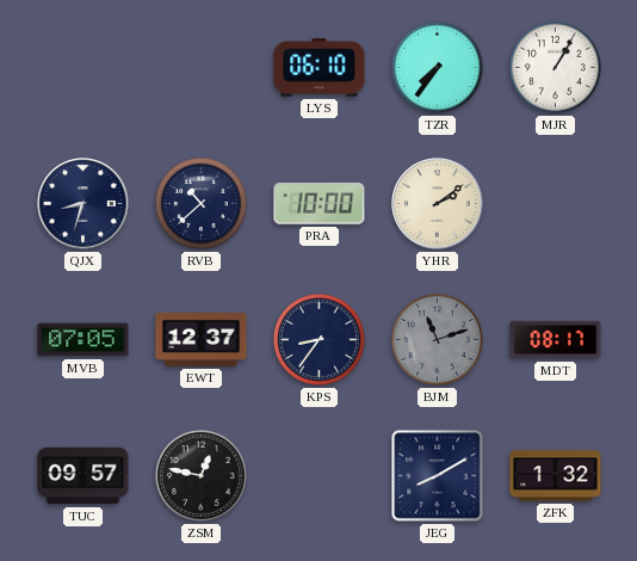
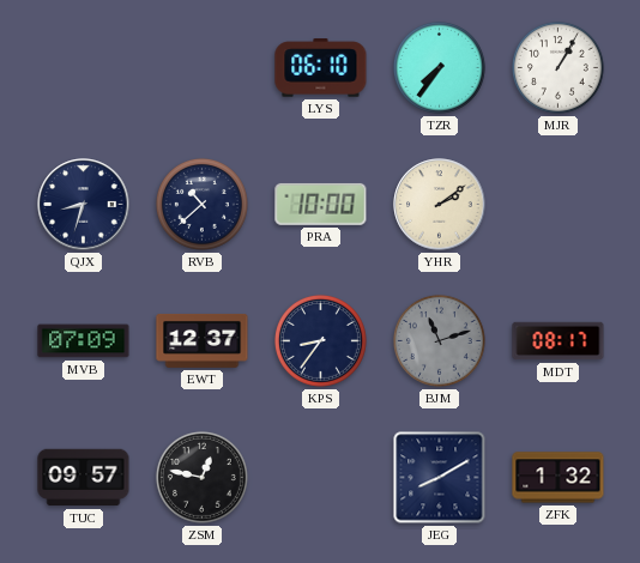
MVB: 07:05 -> 07:09 (84, 341)
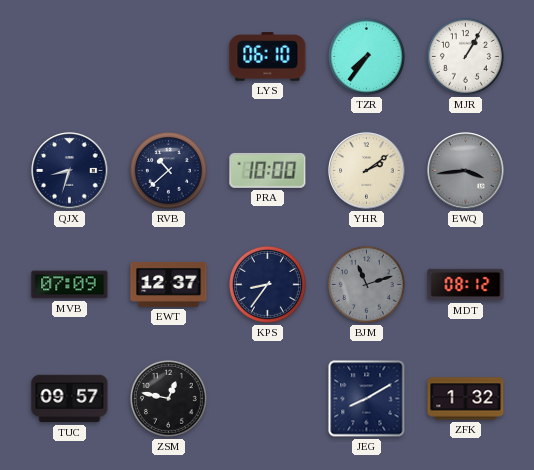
EWQ: none -> 3:44 (466, 171)
MDT: 08:17 -> 08:12 (466, 285)
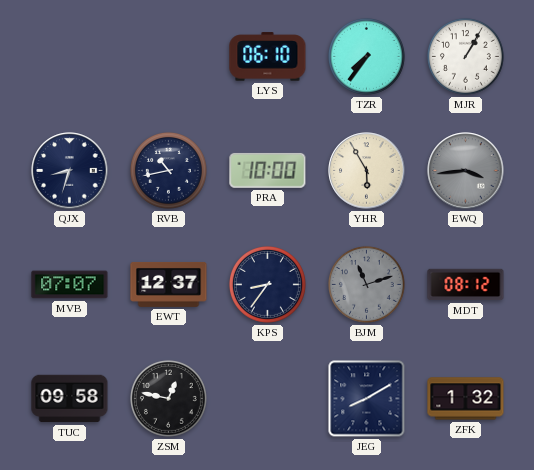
RVB: 10:38 -> 10:43 (168, 170)
YHR: 2:09 -> 5:55 (367, 171)
MVB: 07:09 -> 07:07 (70, 285)
TUC: 09:57 -> 09:58 (70, 399)
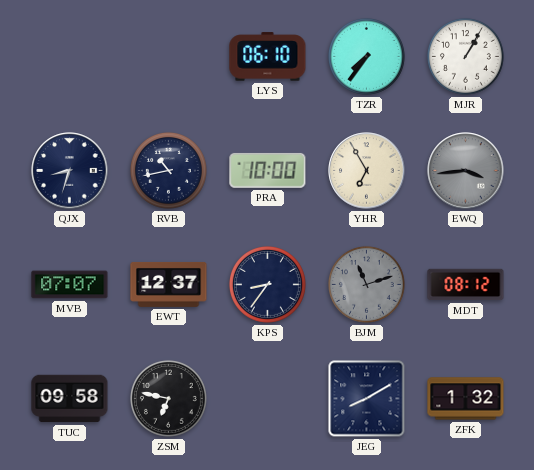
YHR: 5:55 -> 6:55 (367, 171)
ZSM: 12:47 -> 6:47 (168, 398)
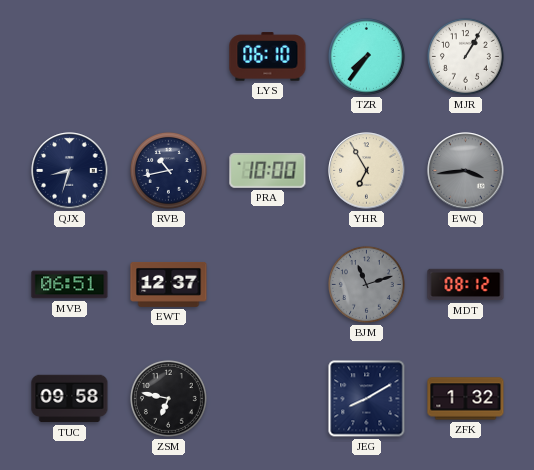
MVB: 07:07 -> 06:51 (70, 285)
KPS: 8:36 -> none (267, 284)
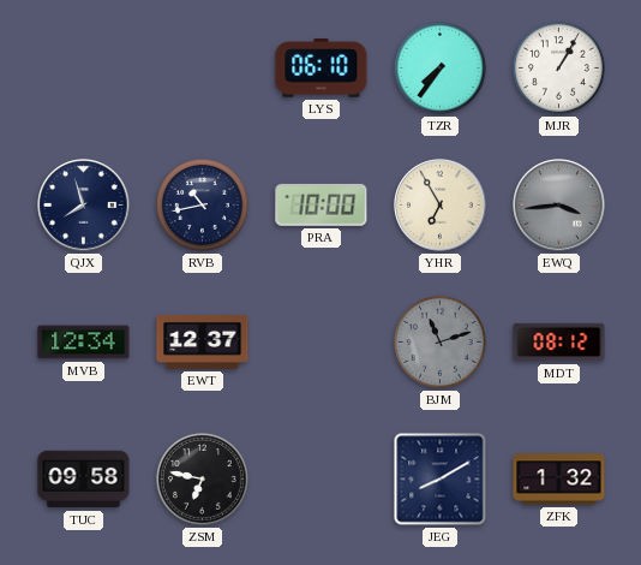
QJX: 8:33 -> 7:57 (84, 206)
MVB: 06:51 -> 12:34 (84, 343)
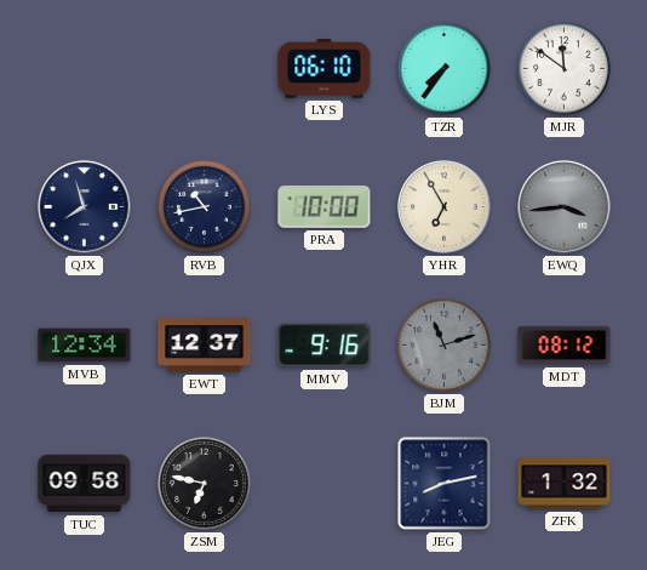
MJR: 1:05 -> 11:51 (563, 68)
MMV: none -> 9:16 (325, 346)
JEG: 8:10 -> 8:13 (445, 484)
